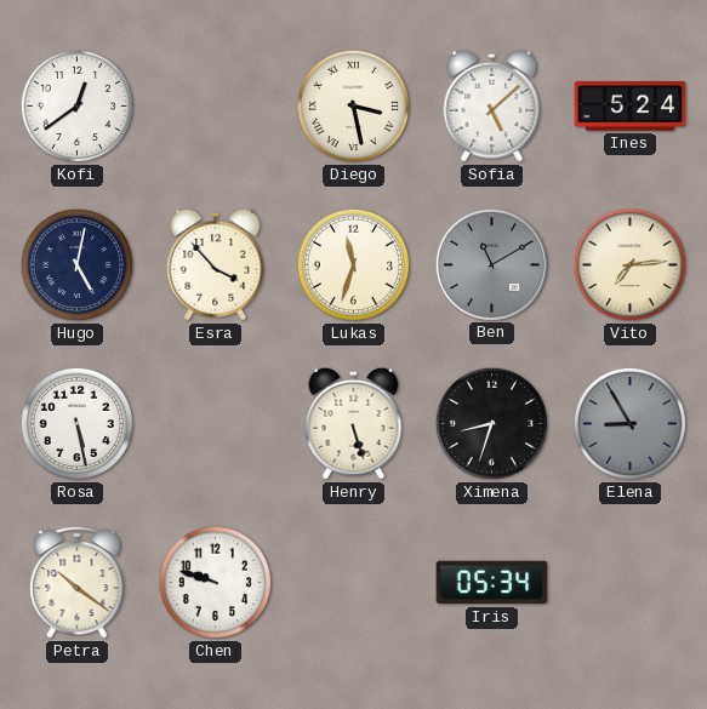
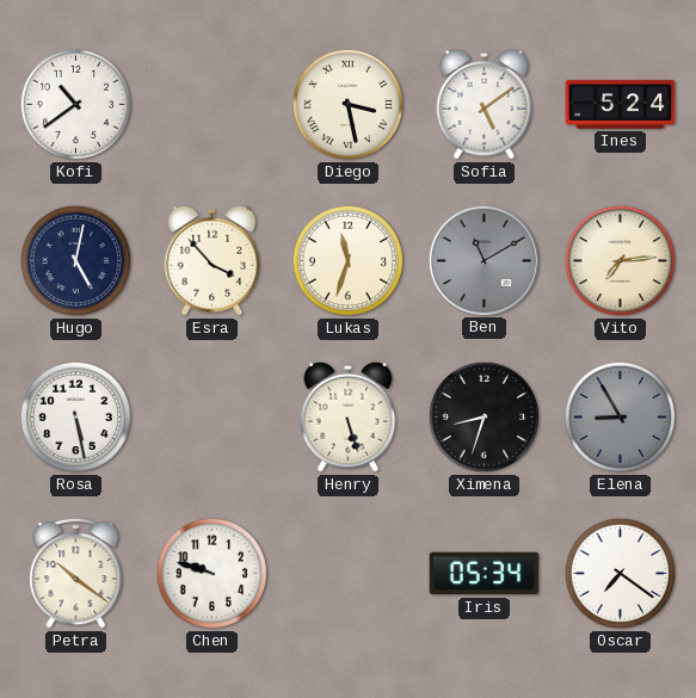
Kofi: 12:39 -> 10:39 (75, 104)
Sofia: 5:08 -> 5:09 (485, 104)
Oscar: none -> 7:21 (620, 573)
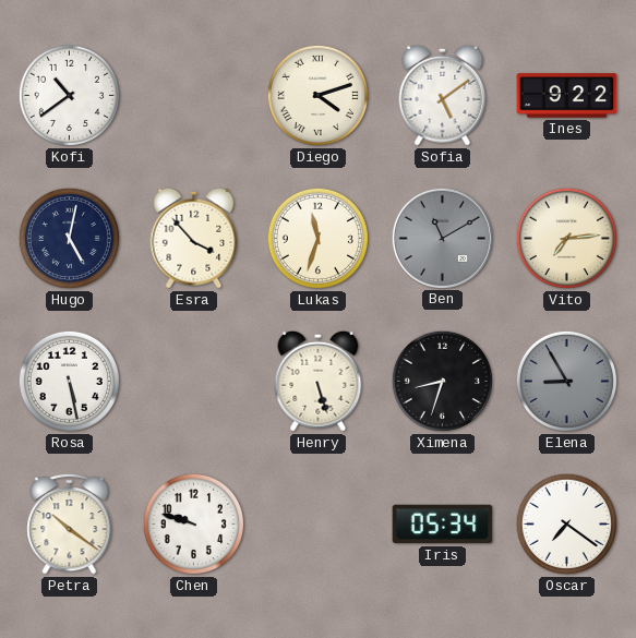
Diego: 3:28 -> 4:12 (317, 95)
Ines: 5:24 -> 9:22 (567, 96)
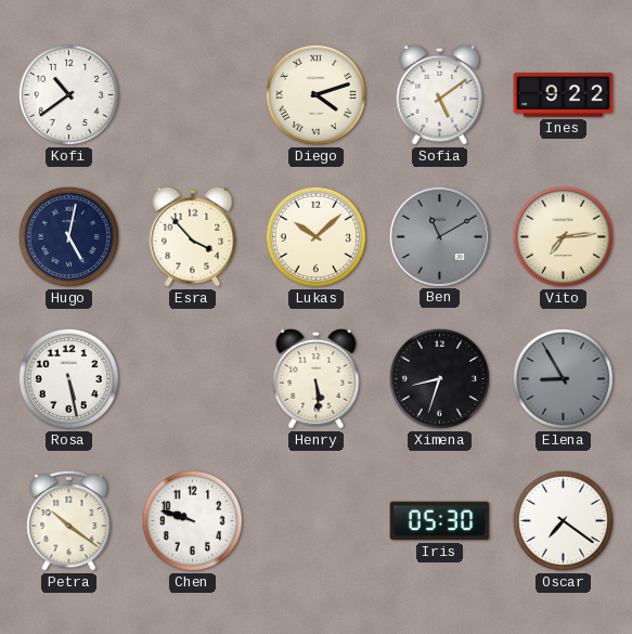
Lukas: 11:33 -> 10:08 (315, 236)
Henry: 5:27 -> 5:29 (317, 378)
Iris: 05:34 -> 05:30 (440, 521)
